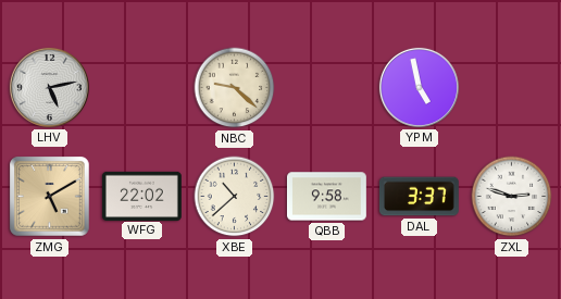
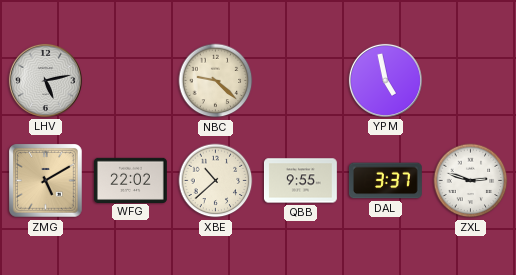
QBB: 9:58 -> 9:55 (300, 181)
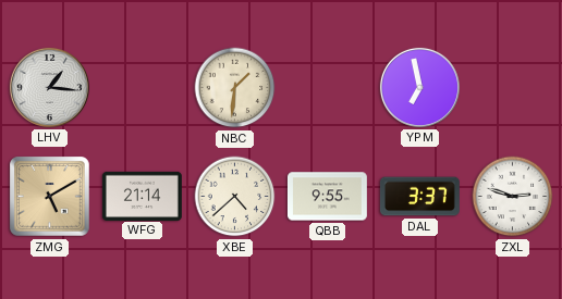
LHV: 5:13 -> 1:16 (49, 87)
NBC: 9:22 -> 1:31 (235, 88)
YPM: 4:58 -> 6:58 (419, 87)
WFG: 22:02 -> 21:14 (142, 196)
XBE: 10:38 -> 4:38 (235, 197)
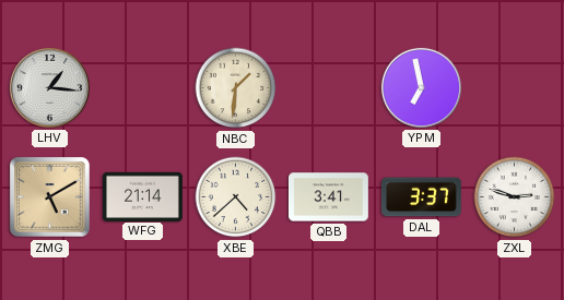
QBB: 9:55 -> 3:41 (328, 197)
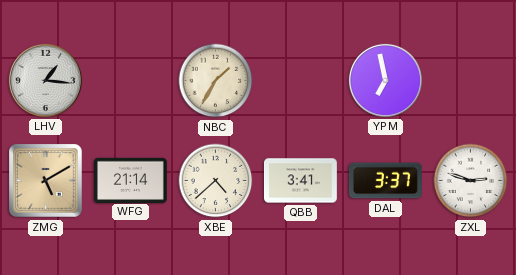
NBC: 1:31 -> 1:35 (216, 81)
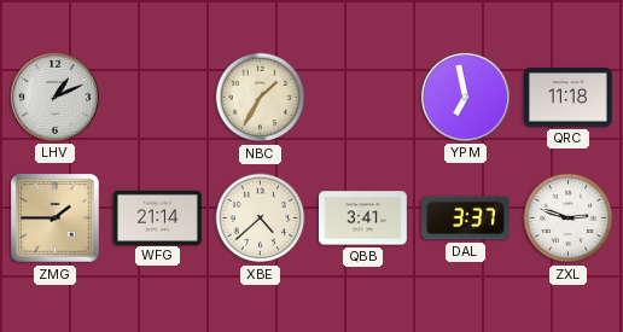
LHV: 1:16 -> 1:11 (54, 97)
QRC: none -> 11:18 (567, 98)
ZMG: 5:10 -> 1:45 (56, 219)
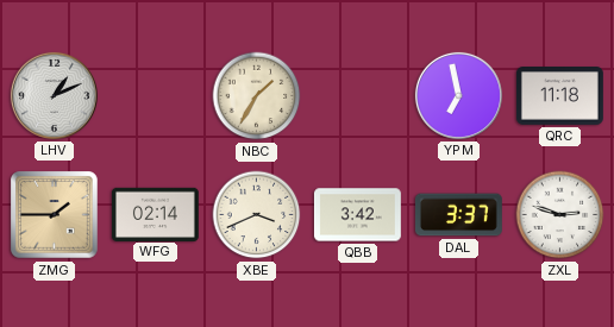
WFG: 21:14 -> 02:14 (155, 214)
XBE: 4:38 -> 3:41 (257, 215)
QBB: 3:41 -> 3:42 (357, 215)
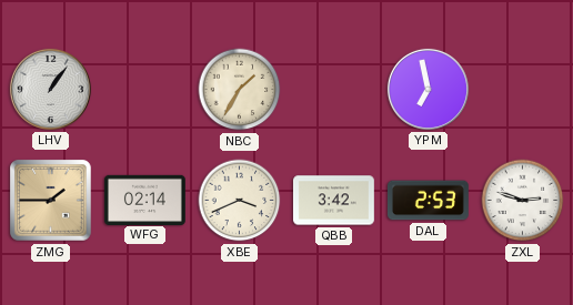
LHV: 1:11 -> 1:06 (50, 89)
QRC: 11:18 -> none (559, 96)
DAL: 3:37 -> 2:53 (428, 201)
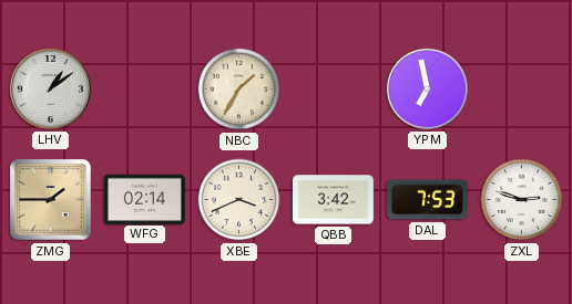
LHV: 1:06 -> 1:09 (50, 88)
DAL: 2:53 -> 7:53 (427, 200)
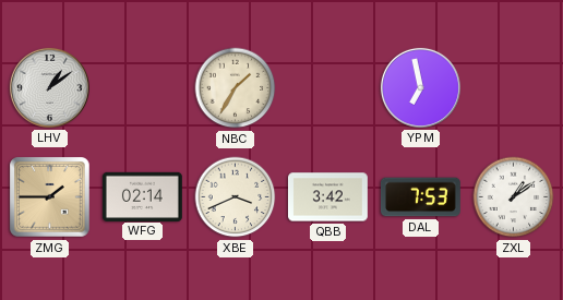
ZXL: 2:48 -> 1:09 (514, 197)
